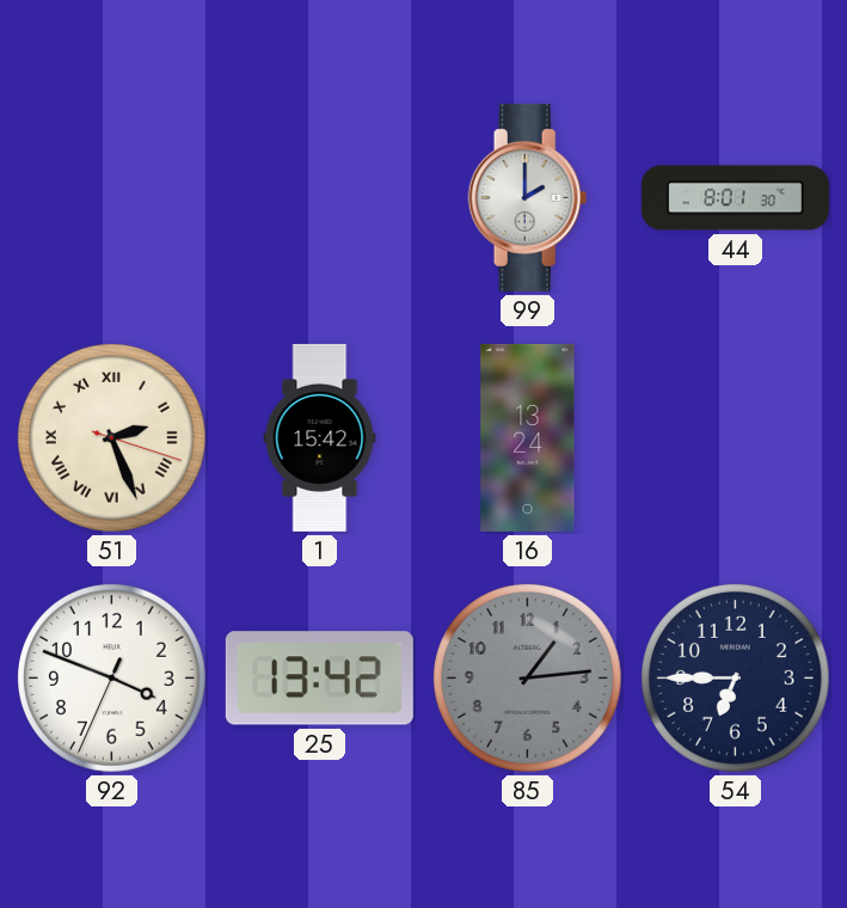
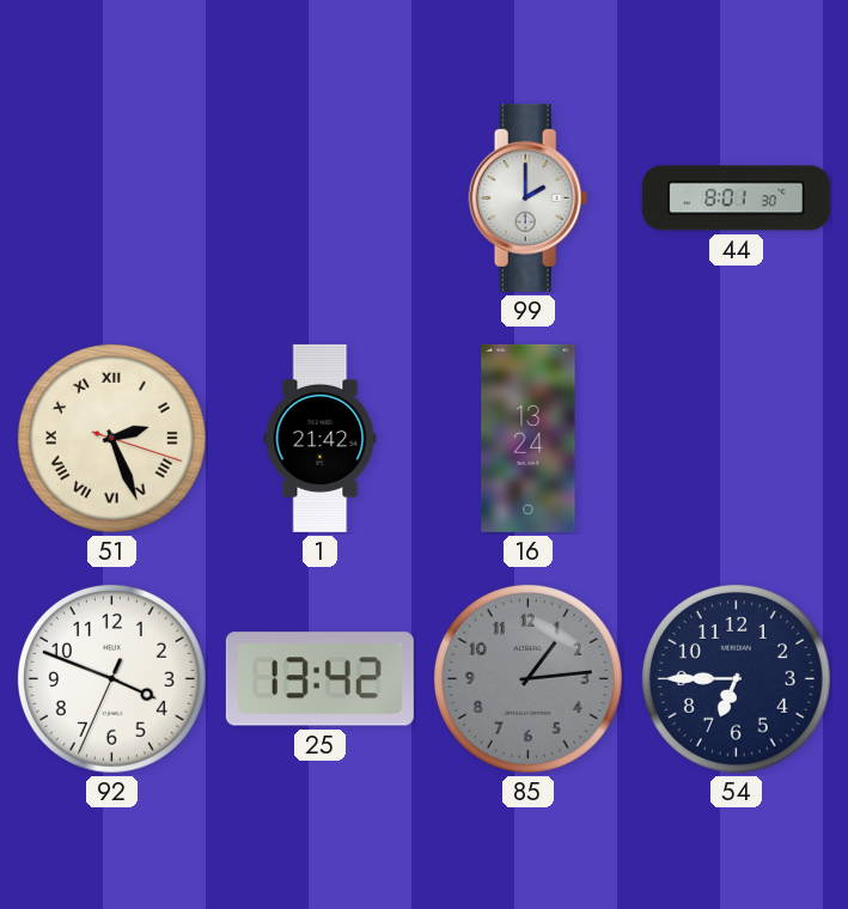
1: 15:42 -> 21:42 (321, 438)
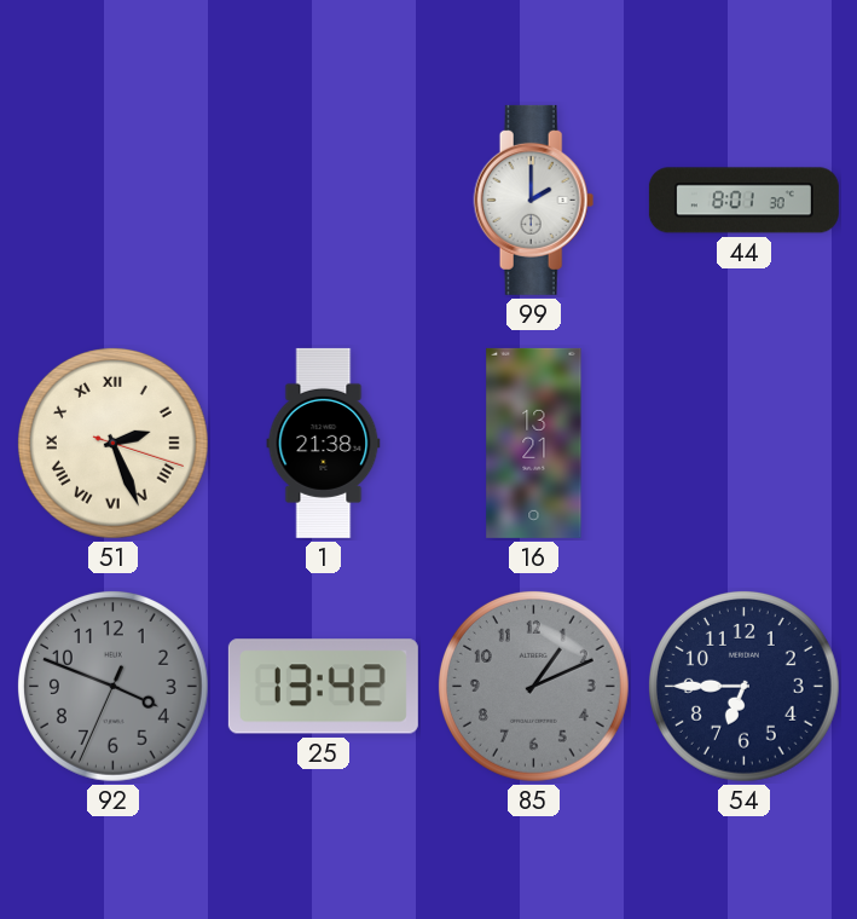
1: 21:42 -> 21:38 (324, 443)
16: 13:24 -> 13:21 (534, 443)
92 dial: white -> grey (112, 686)
85: 1:14 -> 1:11 (533, 686)
